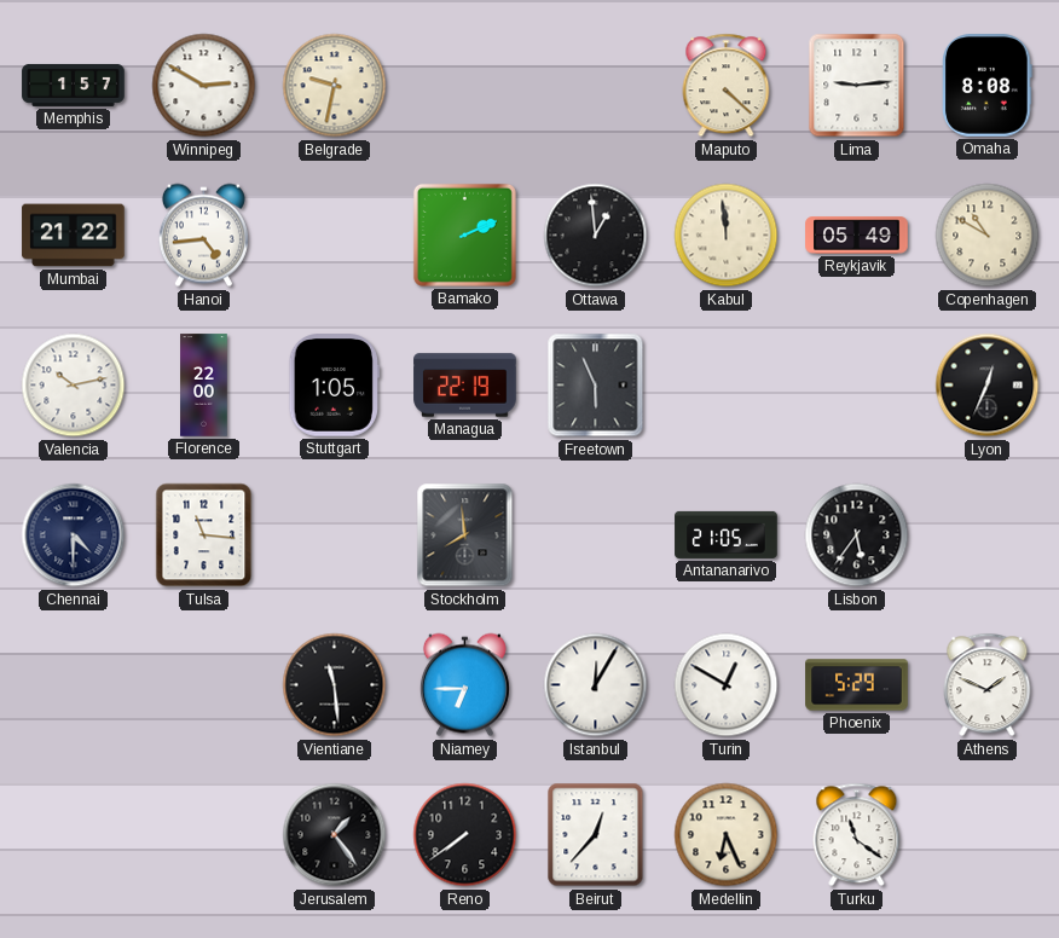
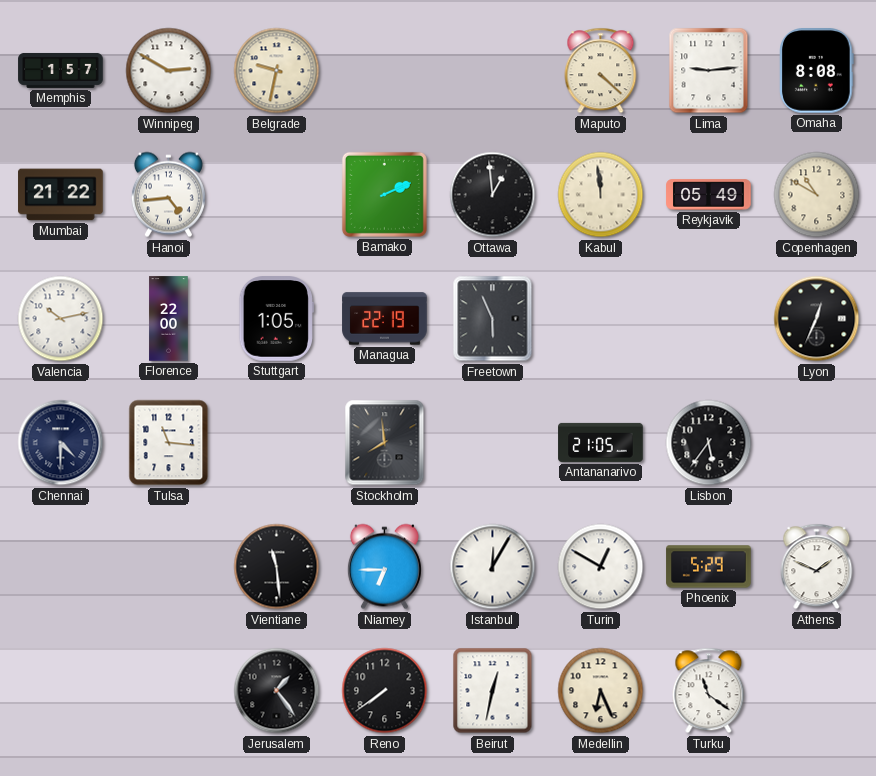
Beirut: 12:37 -> 12:32 (493, 691)
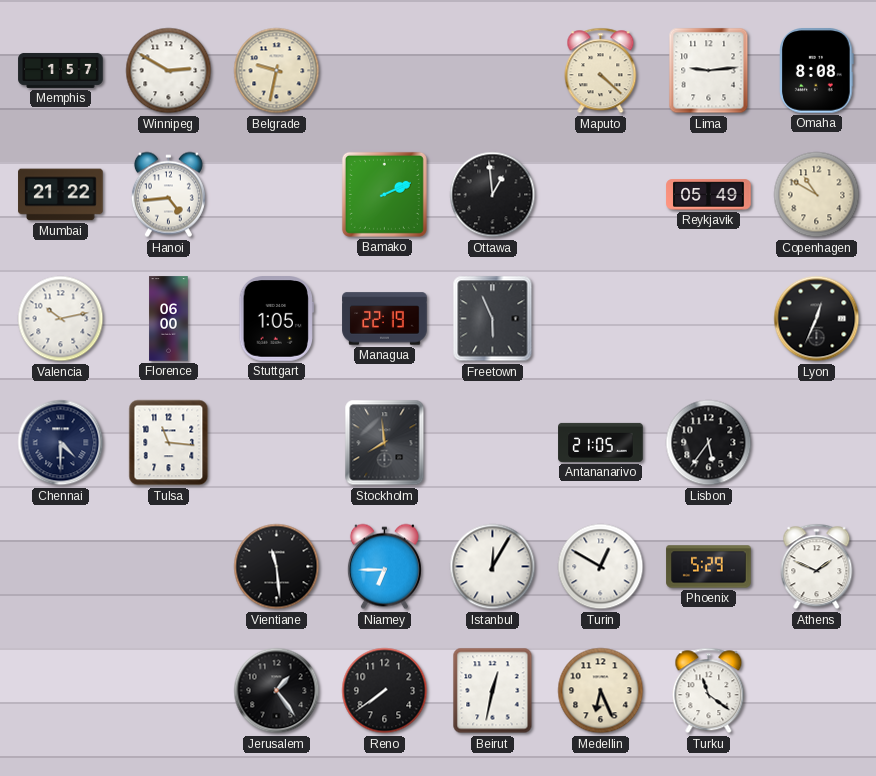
Kabul: 11:59 -> none (601, 195)
Florence: 22:00 -> 06:00 (169, 319)
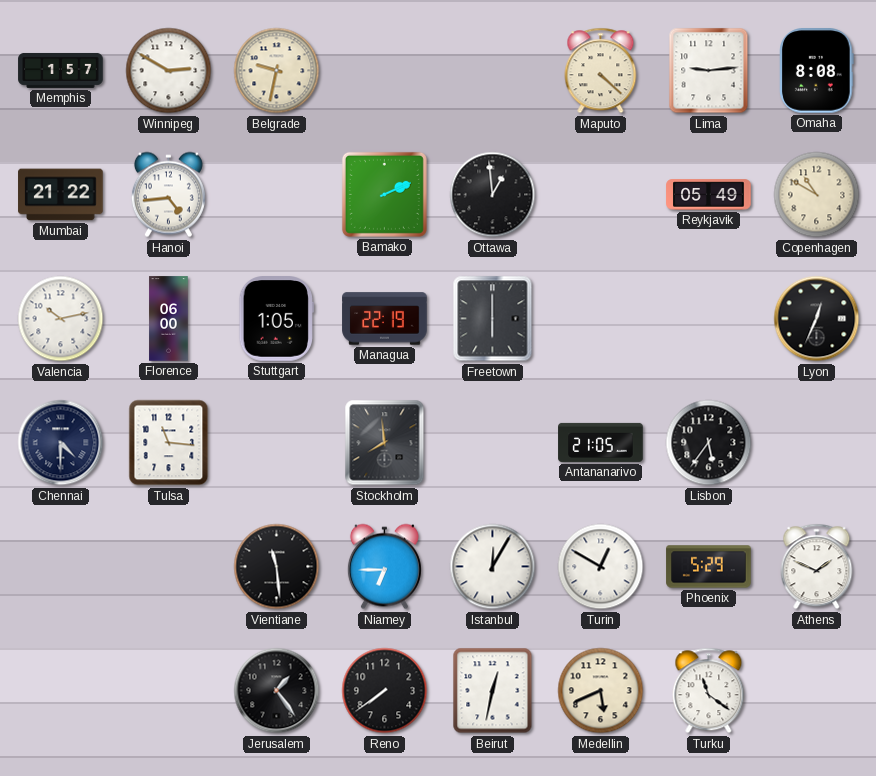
Freetown: 5:56 -> 6:00 (493, 319)
Medellin: 6:26 -> 5:41 (601, 691)
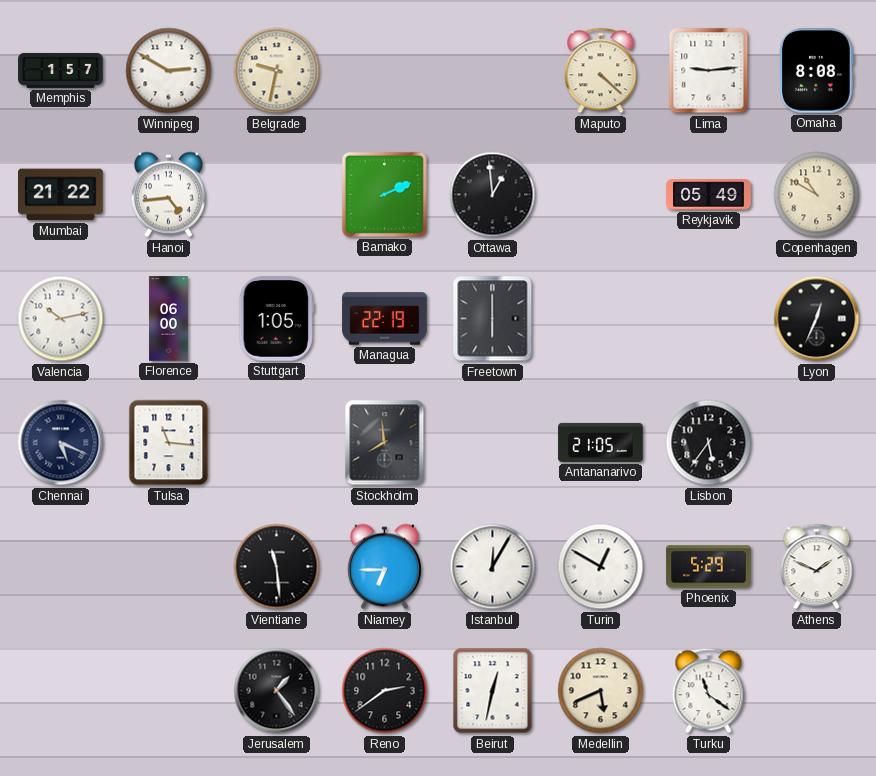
Chennai: 4:30 -> 5:19 (61, 443)
Reno: 7:39 -> 2:39 (385, 691)
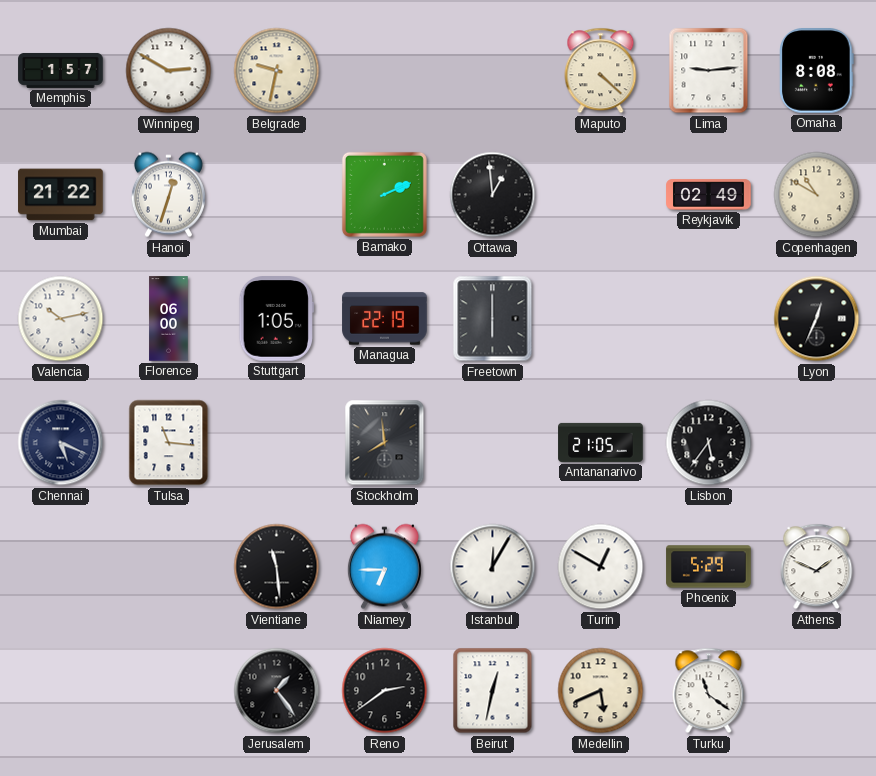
Hanoi: 4:44 -> 12:33 (168, 195)
Reykjavik: 05:49 -> 02:49 (709, 195)
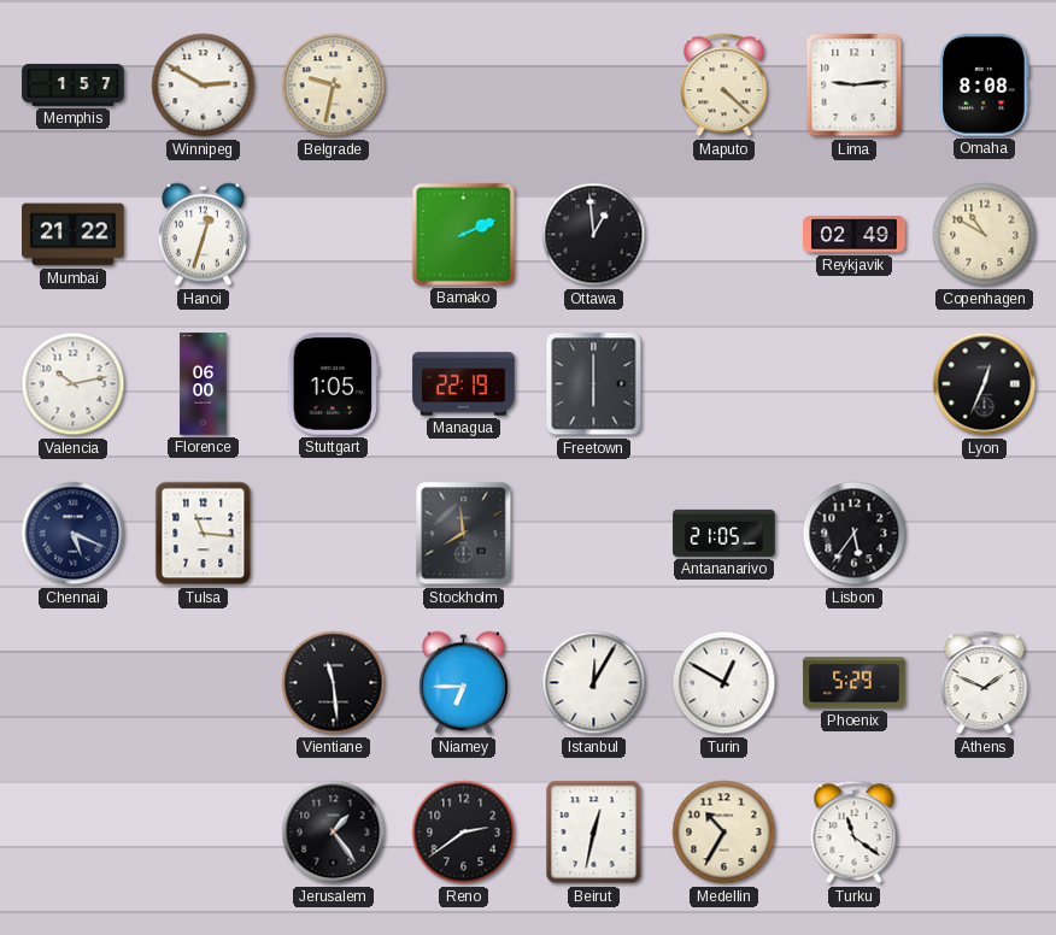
Medellin: 5:41 -> 10:35 (724, 833)
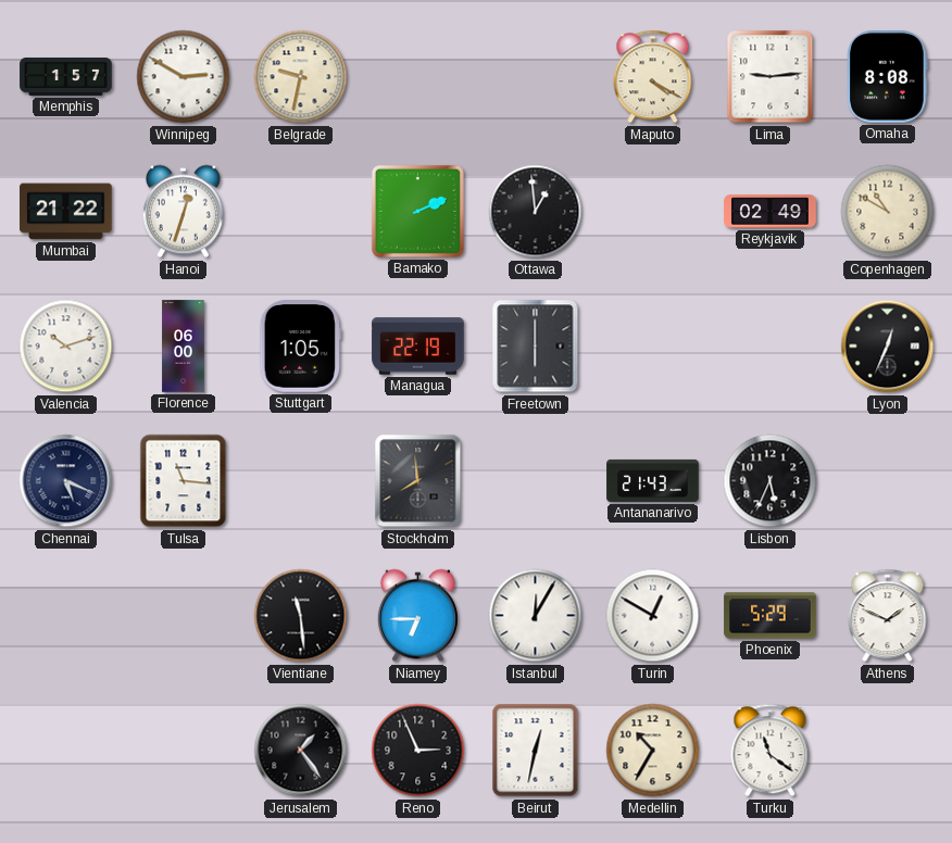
Maputo: 4:22 -> 4:20 (653, 77)
Valencia: 10:13 -> 10:12 (66, 347)
Antananarivo: 21:05 -> 21:43 (653, 480)
Lisbon: 5:36 -> 5:34 (771, 481)
Reno: 2:39 -> 2:56 (418, 751)
